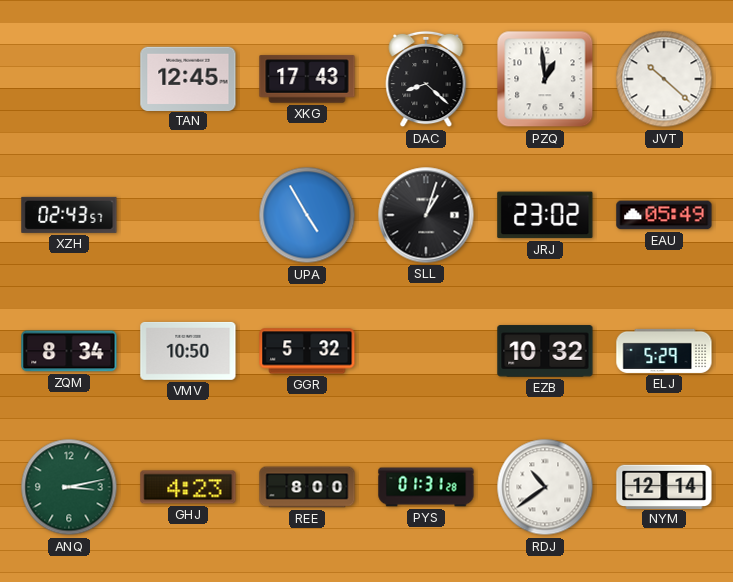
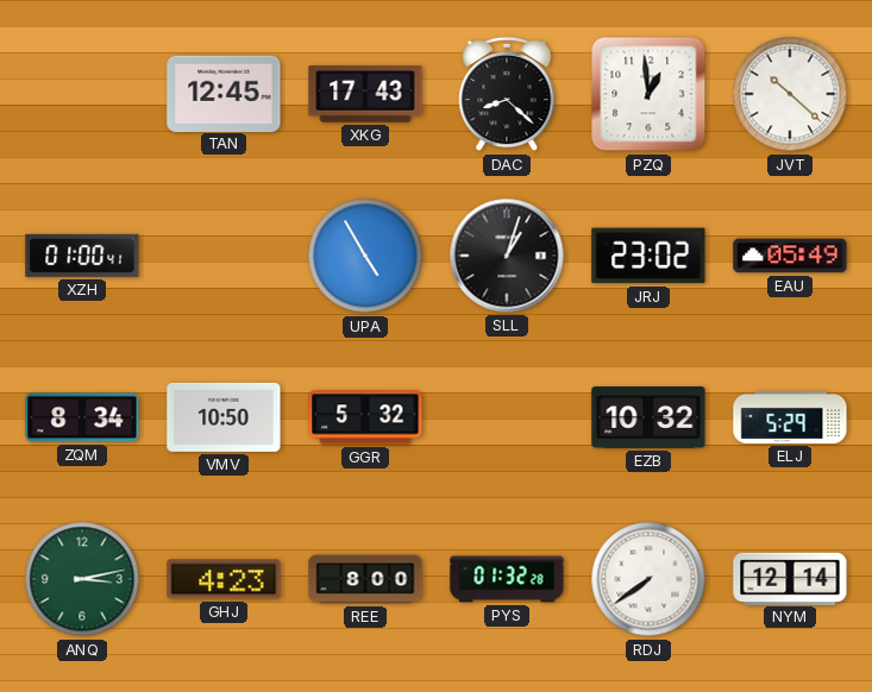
XZH: 02:43 -> 01:00 (82, 256)
PYS: 01:31 -> 01:32 (507, 579)
RDJ: 10:39 -> 7:39 (648, 579)
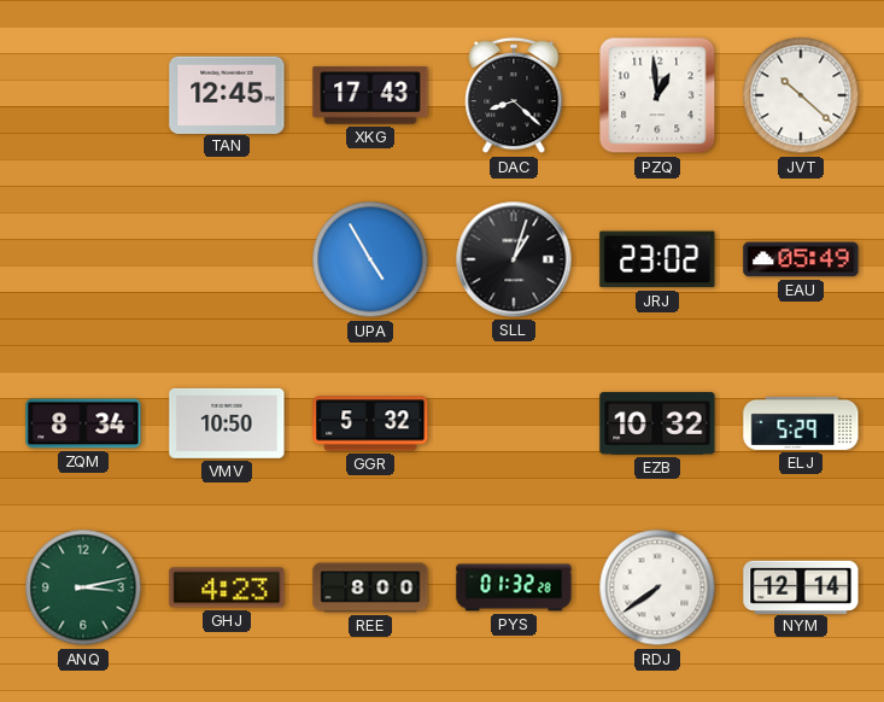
XZH: 01:00 -> none (82, 256)
